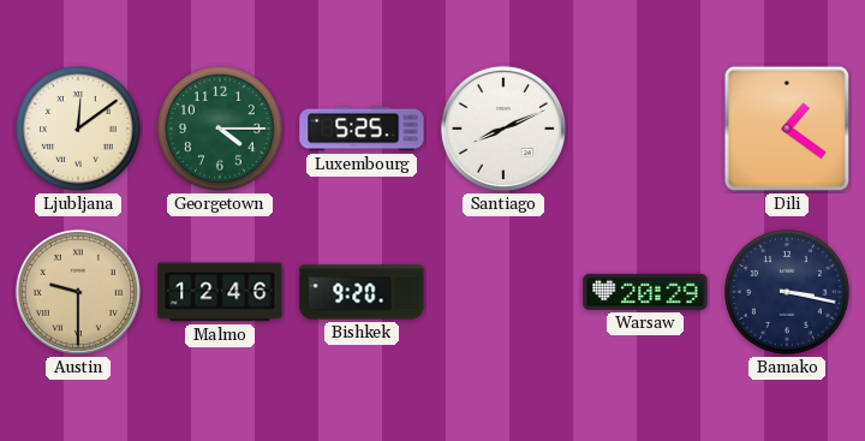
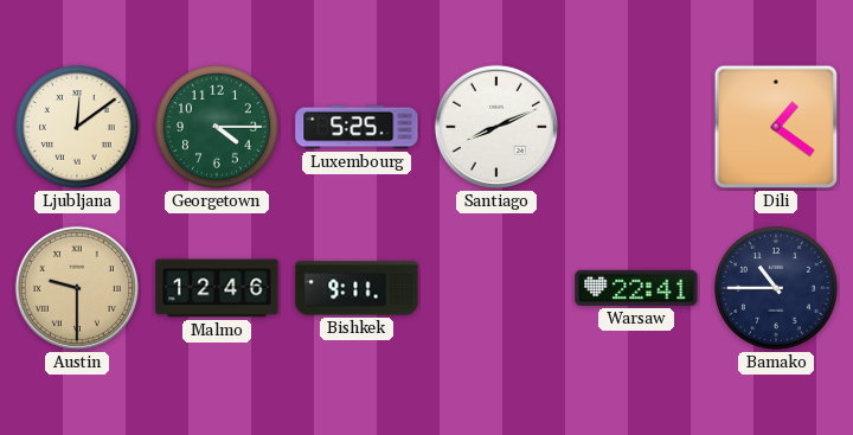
Bishkek: 9:20 -> 9:11 (357, 288)
Warsaw: 20:29 -> 22:41 (636, 288)
Bamako: 3:17 -> 10:45 (777, 289)
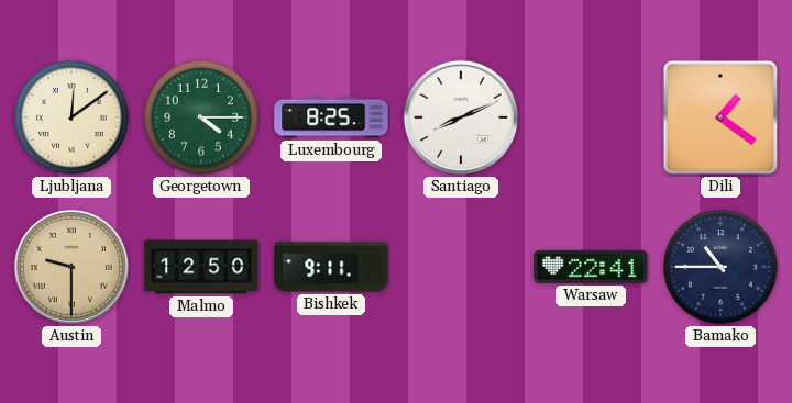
Luxembourg: 5:25 -> 8:25 (331, 117)
Malmo: 12:46 -> 12:50 (201, 267)
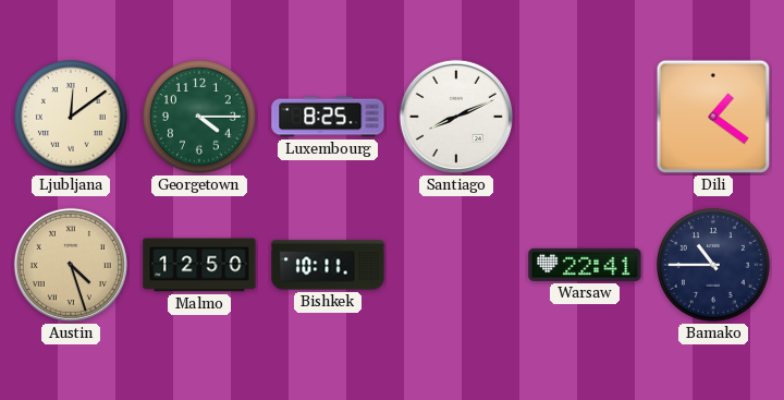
Austin: 9:30 -> 4:27 (71, 265)
Bishkek: 9:11 -> 10:11 (328, 265)
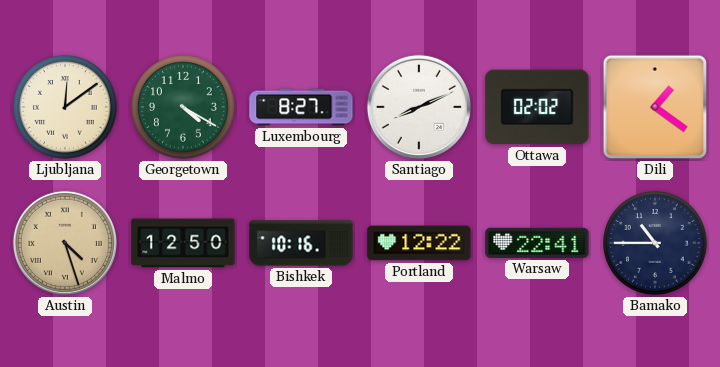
Georgetown: 4:15 -> 4:20 (184, 108)
Luxembourg: 8:25 -> 8:27 (301, 107)
Ottawa: none -> 02:02 (537, 107)
Bishkek: 10:11 -> 10:16 (301, 243)
Portland: none -> 12:22 (419, 243)
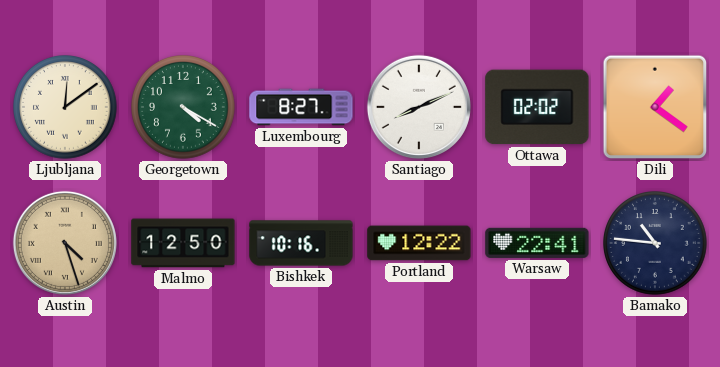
Bamako: 10:45 -> 10:46 (656, 244)
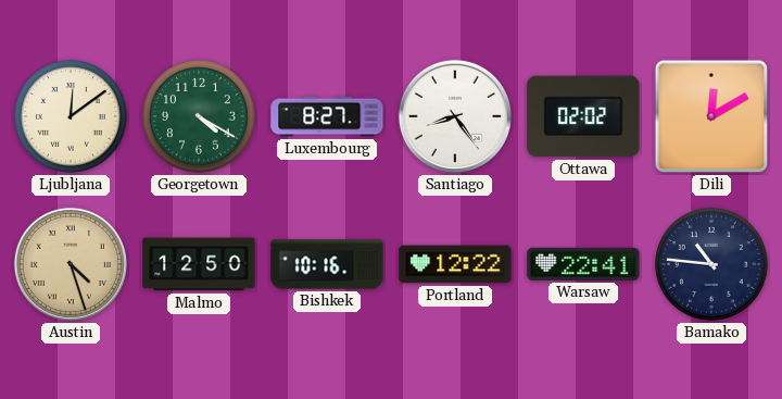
Santiago: 8:11 -> 8:24 (455, 116)
Dili: 1:21 -> 12:10 (711, 116)
